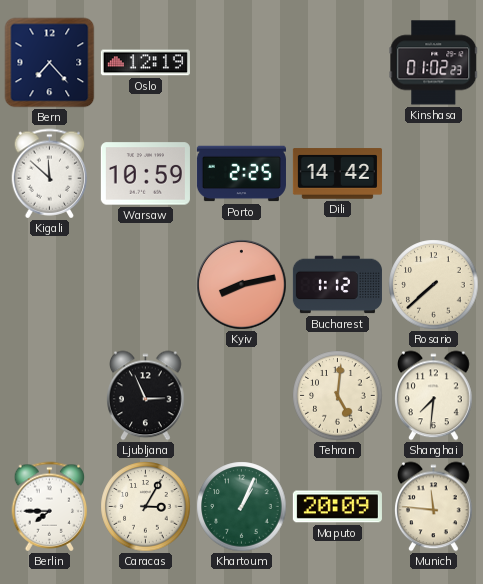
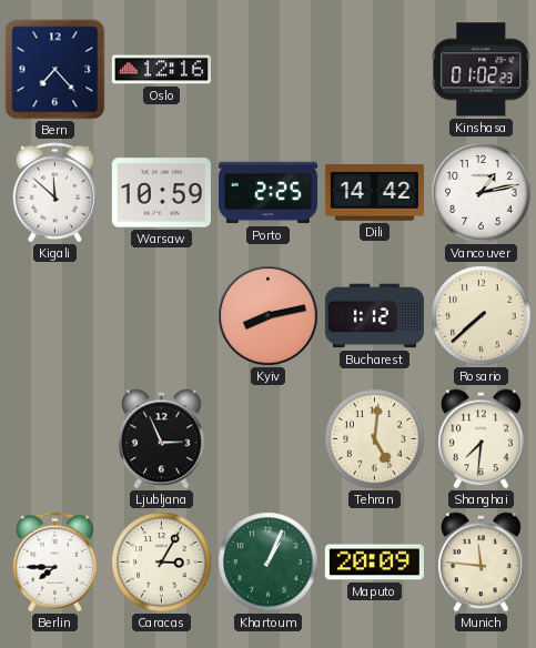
Oslo: 12:19 -> 12:16 (161, 70)
Vancouver: none -> 1:13 (482, 193)
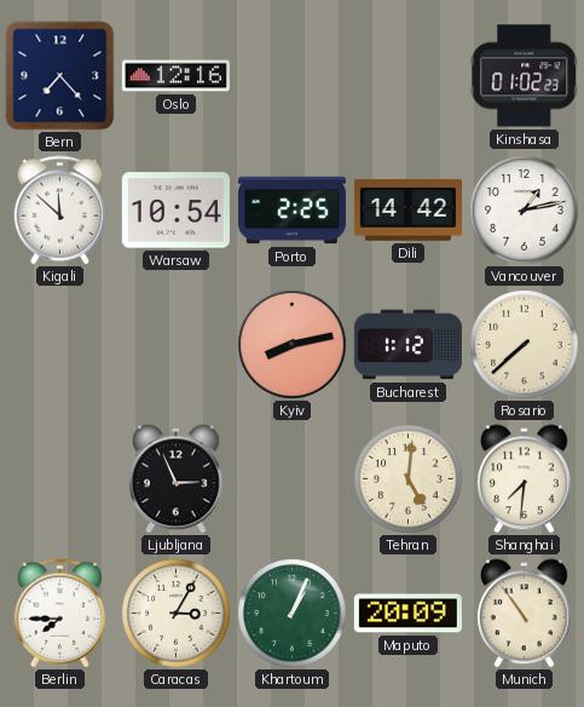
Warsaw: 10:59 -> 10:54 (175, 211)
Munich: 11:46 -> 10:54 (525, 614)
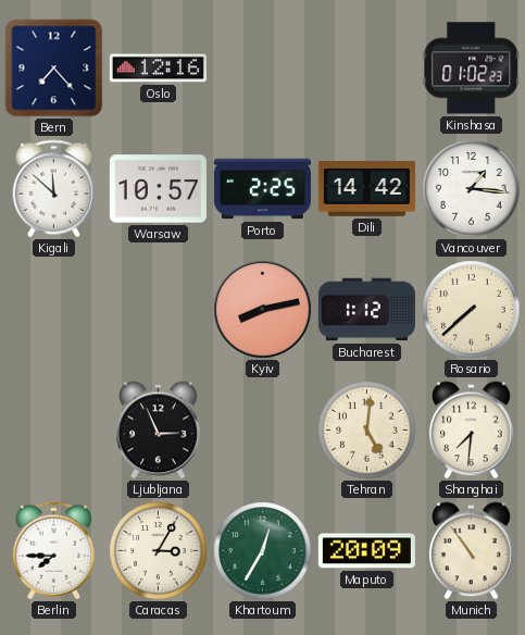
Warsaw: 10:54 -> 10:57 (158, 189)
Vancouver: 1:13 -> 1:16 (472, 189)
Khartoum: 1:04 -> 12:35 (263, 551)
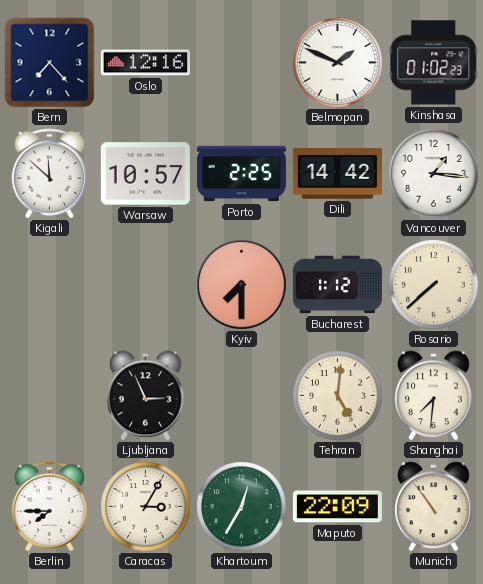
Belmopan: none -> 1:49 (338, 63)
Kyiv: 8:13 -> 7:30 (242, 285)
Maputo: 20:09 -> 22:09 (337, 507)
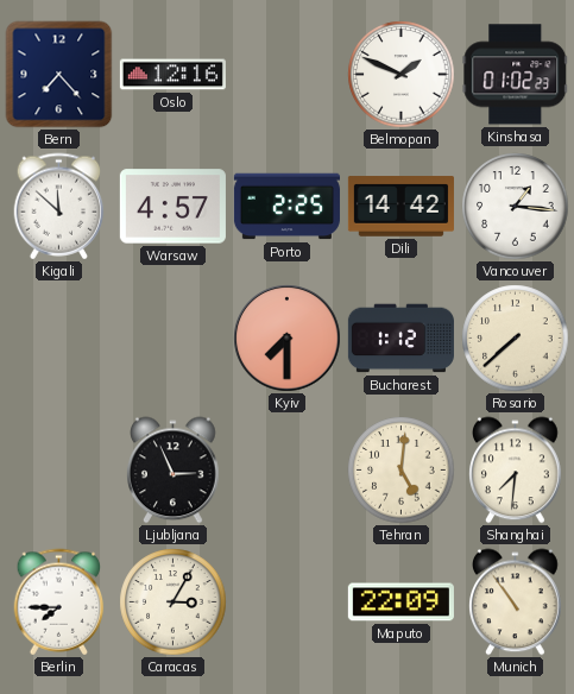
Warsaw: 10:57 -> 4:57 (172, 207)
Khartoum: 12:35 -> none (242, 507)
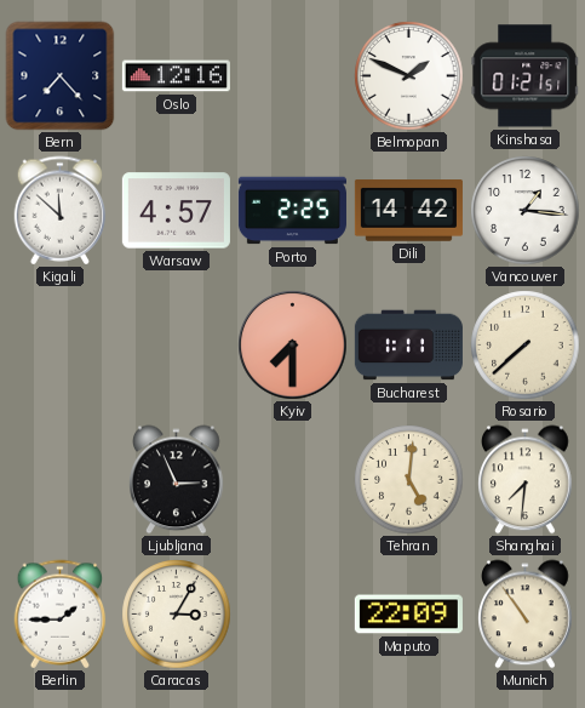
Kinshasa: 01:02 -> 01:21 (526, 76)
Bucharest: 1:12 -> 1:11 (408, 346)
Berlin: 7:45 -> 1:45 (61, 615)
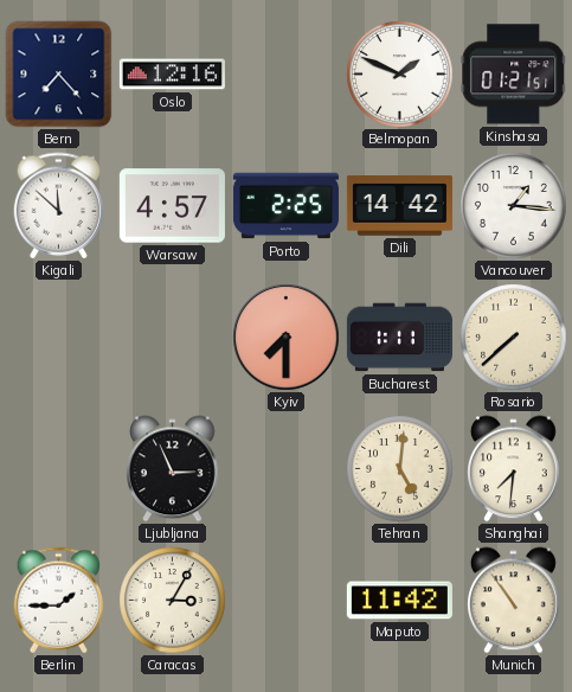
Maputo: 22:09 -> 11:42 (399, 601)
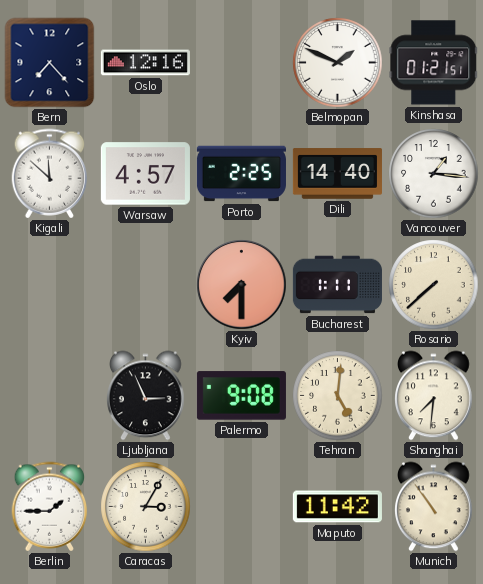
Dili: 14:42 -> 14:40 (337, 174)
Palermo: none -> 9:08 (241, 396)
